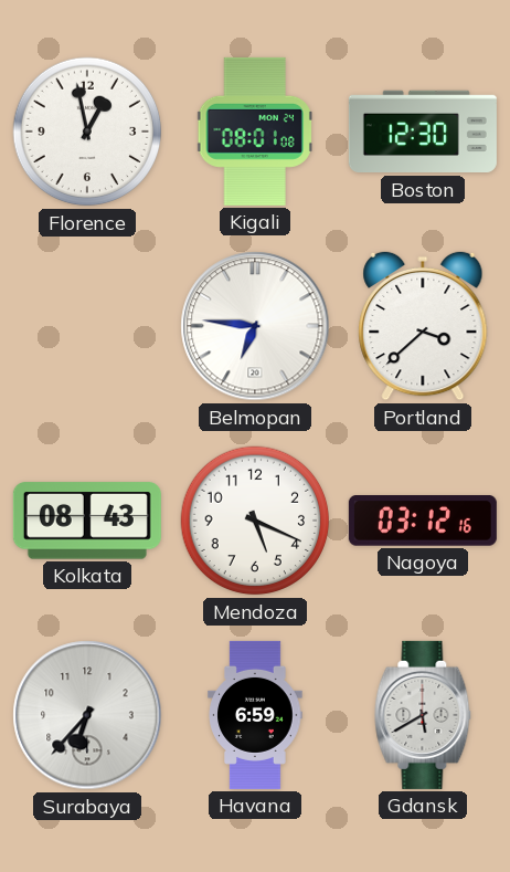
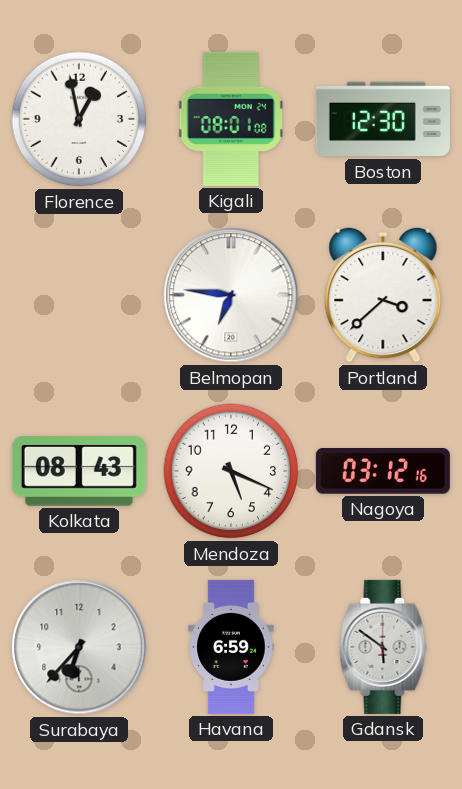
Gdansk: 5:40 -> 5:51 (383, 647)
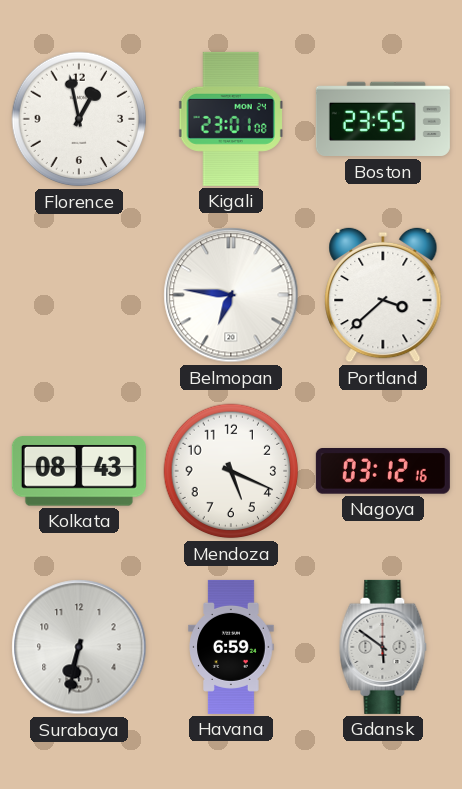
Kigali: 08:01 -> 23:01 (231, 119)
Boston: 12:30 -> 23:55 (383, 119)
Surabaya: 6:37 -> 6:32 (79, 647)
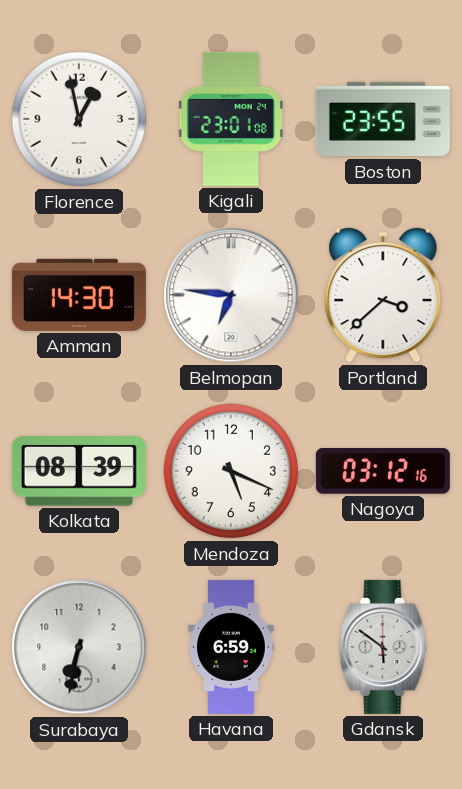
Amman: none -> 14:30 (79, 295)
Kolkata: 08:43 -> 08:39 (79, 471)
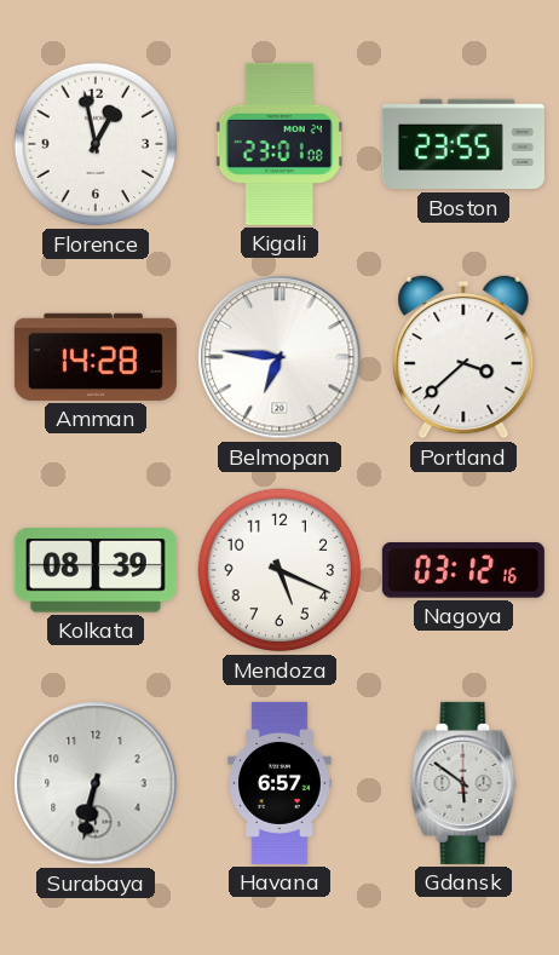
Amman: 14:30 -> 14:28 (96, 357)
Havana: 6:59 -> 6:57 (279, 783)
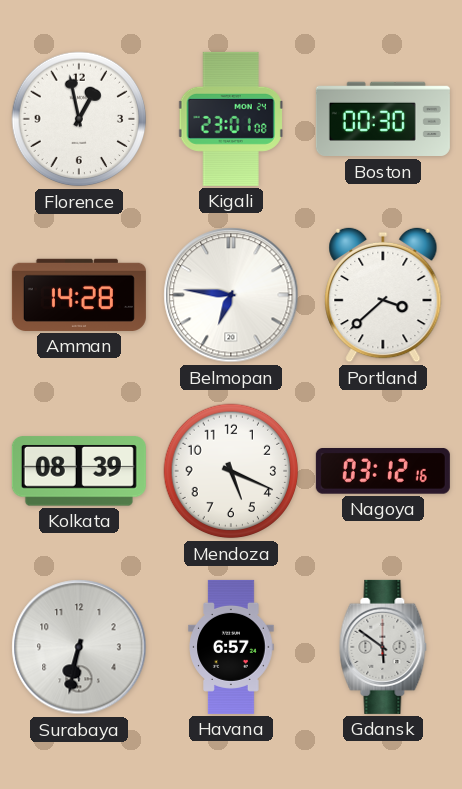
Boston: 23:55 -> 00:30 (383, 119)
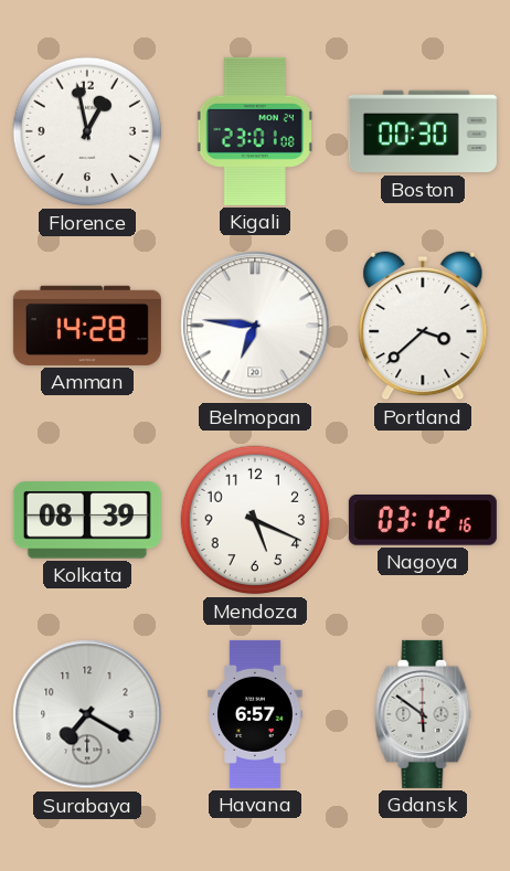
Surabaya: 6:32 -> 7:20 (87, 714)
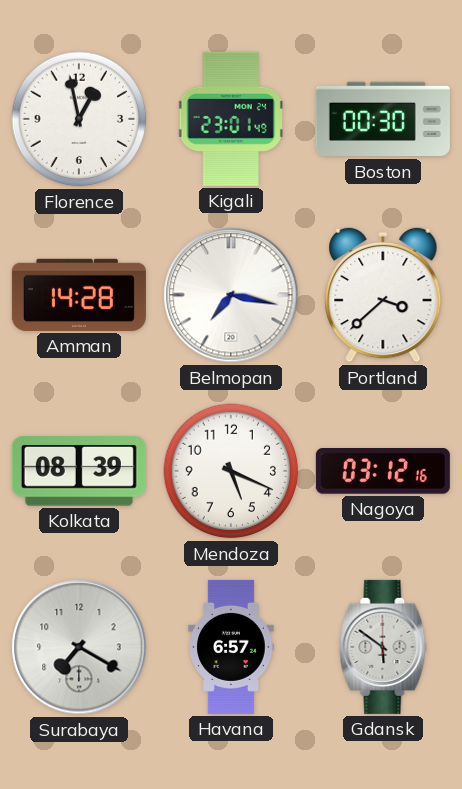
Kigali: 23:01:08 -> 23:01:49 (231, 119)
Belmopan: 6:46 -> 7:17 (231, 295)
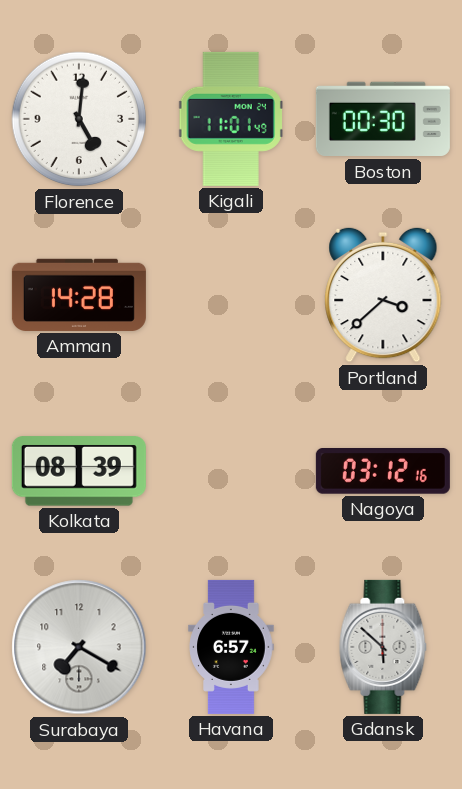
Florence: 12:58 -> 5:01 (79, 119)
Kigali: 23:01 -> 11:01 (231, 119)
Belmopan: 7:17 -> none (231, 295)
Mendoza: 5:19 -> none (231, 471)
Gdansk: 5:51 -> 5:52 (383, 647)
